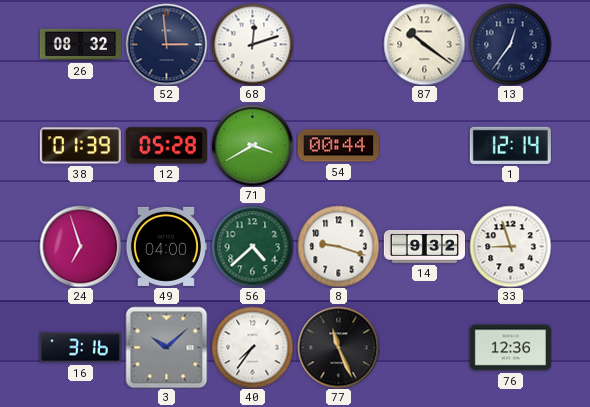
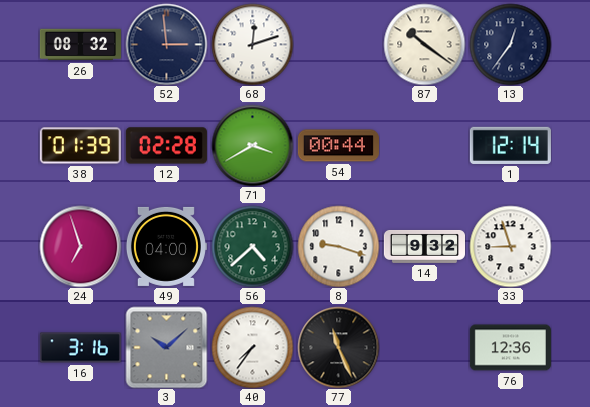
12: 05:28 -> 02:28 (166, 146)
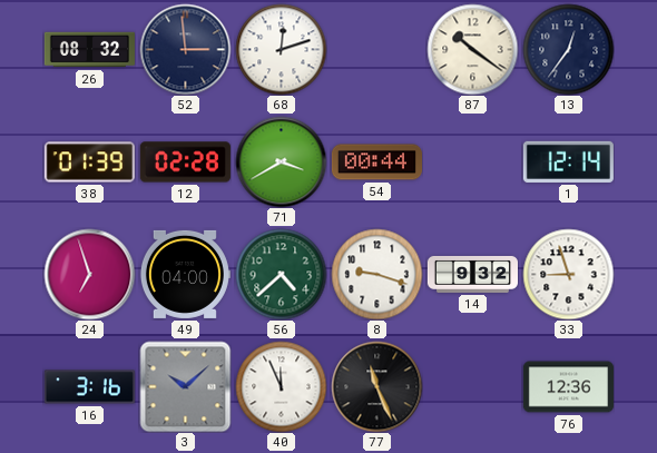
40: 7:36 -> 11:56 (281, 386)
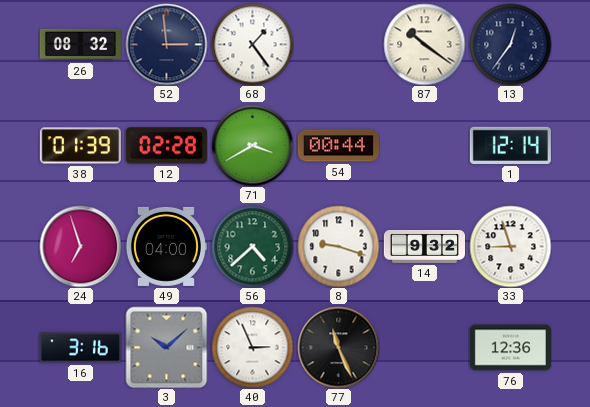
68: 12:12 -> 1:24 (252, 44)
40: 11:56 -> 2:56 (252, 347)
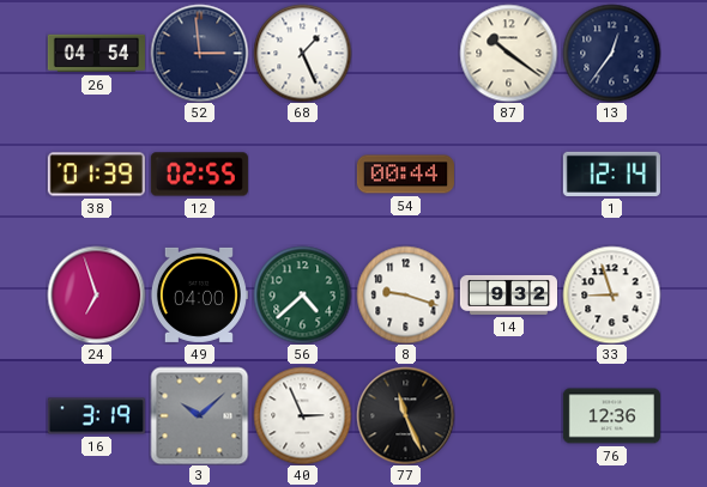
26: 08:32 -> 04:54 (96, 54)
68: 1:24 -> 1:26 (302, 53)
12: 02:28 -> 02:55 (199, 175)
71: 3:40 -> none (252, 145)
16: 3:16 -> 3:19 (96, 416)
